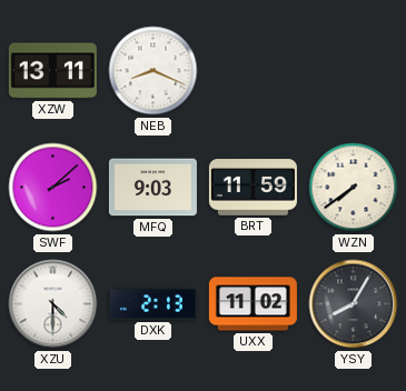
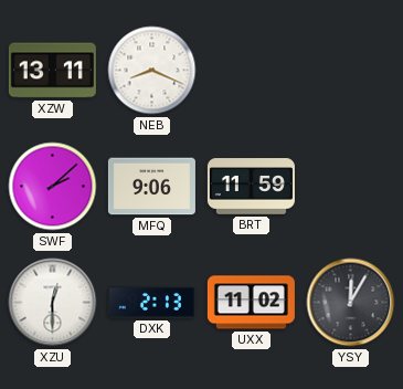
MFQ: 9:03 -> 9:06 (151, 187)
WZN: 7:39 -> none (354, 188)
XZU: 4:30 -> 12:30 (53, 303)
YSY: 8:05 -> 12:05 (351, 303)
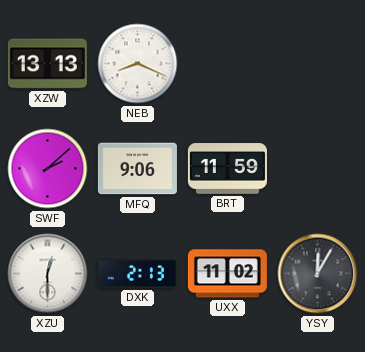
XZW: 13:11 -> 13:13 (47, 64)
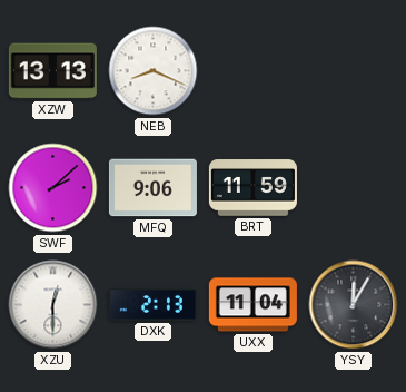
UXX: 11:02 -> 11:04 (252, 305)
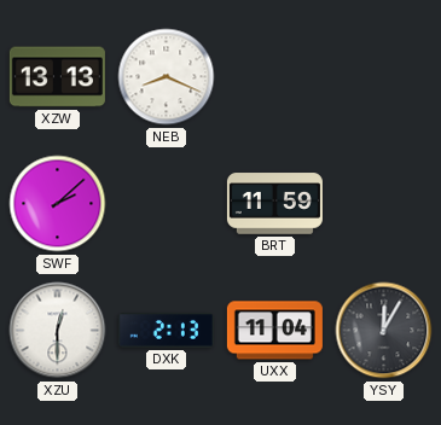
MFQ: 9:06 -> none (152, 188)
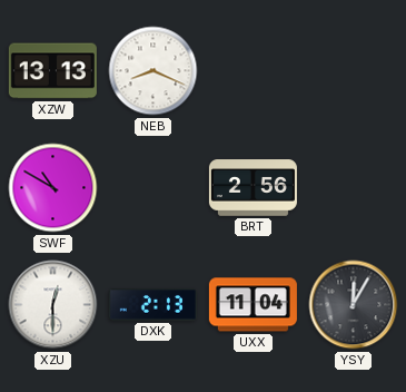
SWF: 2:08 -> 10:50 (53, 188)
BRT: 11:59 -> 2:56 (252, 188)
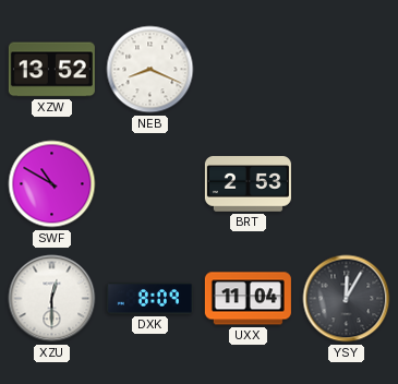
XZW: 13:13 -> 13:52 (51, 70)
BRT: 2:56 -> 2:53 (248, 184)
DXK: 2:13 -> 8:09 (149, 299)
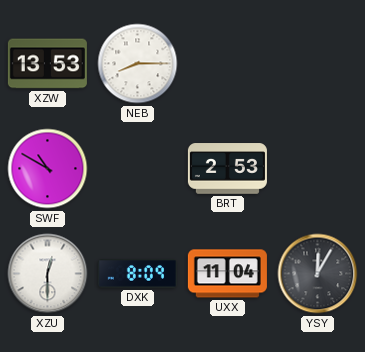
XZW: 13:52 -> 13:53 (47, 64)
NEB: 8:19 -> 8:15 (138, 64)
